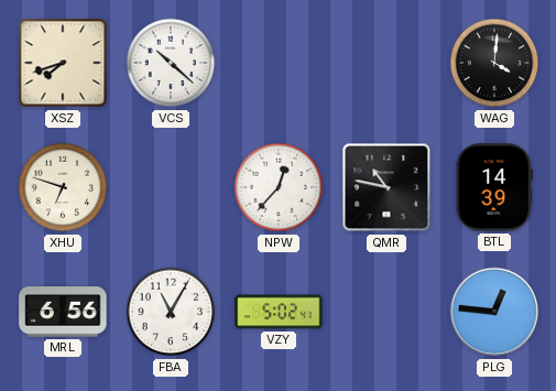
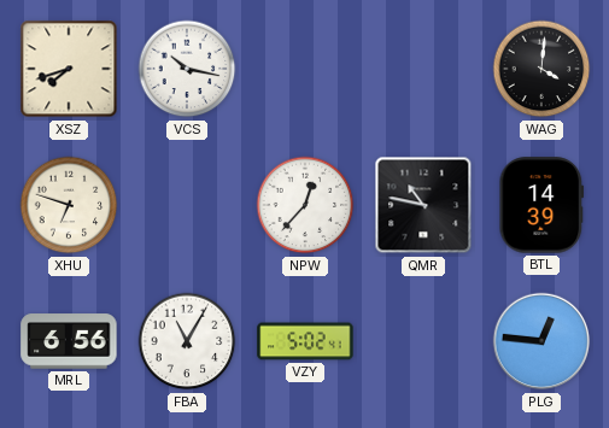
VCS: 10:22 -> 10:17 (187, 69)
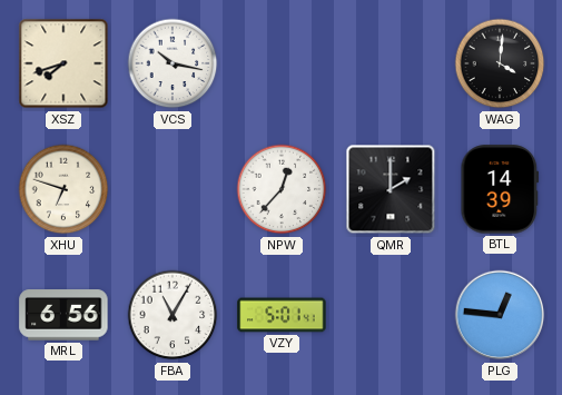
QMR: 10:47 -> 2:00 (391, 189)
VZY: 5:02 -> 5:01 (282, 315)
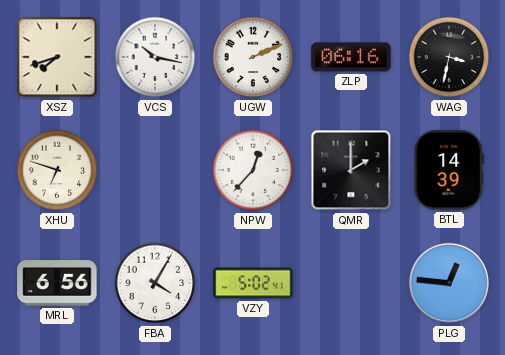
UGW: none -> 2:11 (253, 57)
ZLP: none -> 06:16 (351, 57)
WAG: 4:01 -> 3:32 (449, 57)
FBA: 11:05 -> 4:05 (155, 283)
VZY: 5:01 -> 5:02 (253, 283)
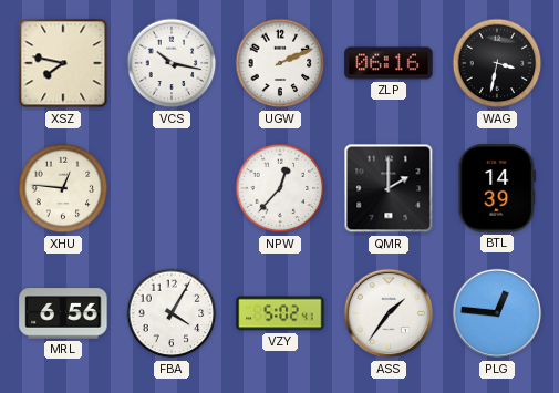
XSZ: 7:42 -> 7:47 (63, 63)
XHU: 6:48 -> 12:46 (63, 188)
ASS: none -> 1:36 (389, 313)
